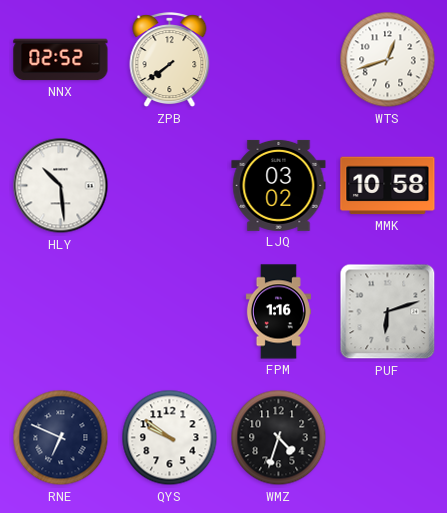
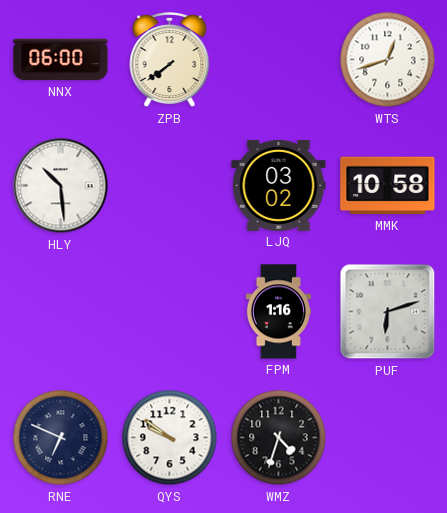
NNX: 02:52 -> 06:00 (61, 60)
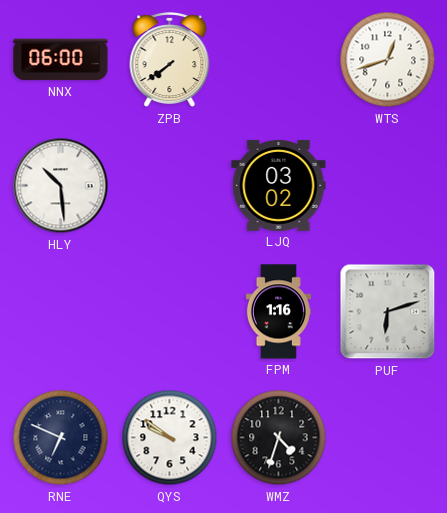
MMK: 10:58 -> none (388, 186)
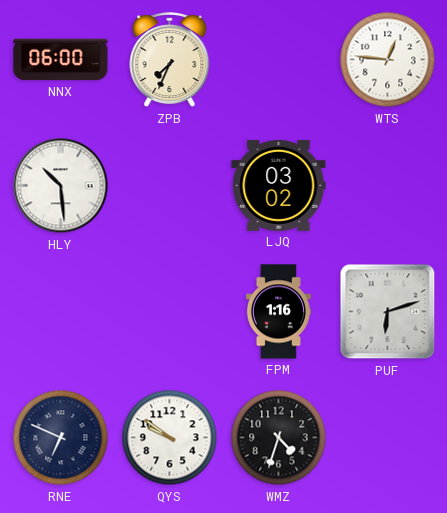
ZPB: 7:39 -> 7:34 (170, 60)
WTS: 12:42 -> 12:46 (388, 60)
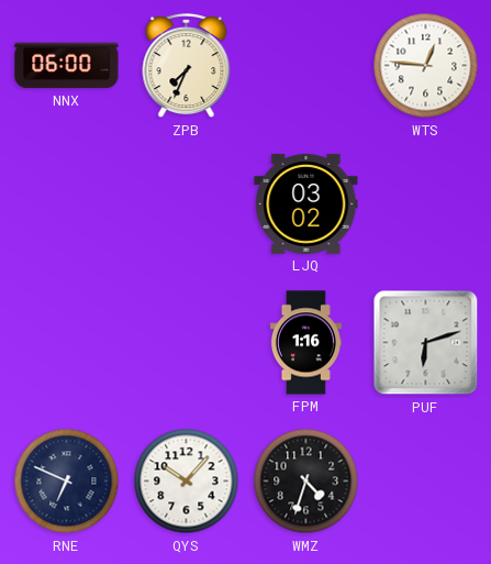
HLY: 10:29 -> none (61, 186)
QYS: 9:51 -> 10:07 (187, 482)
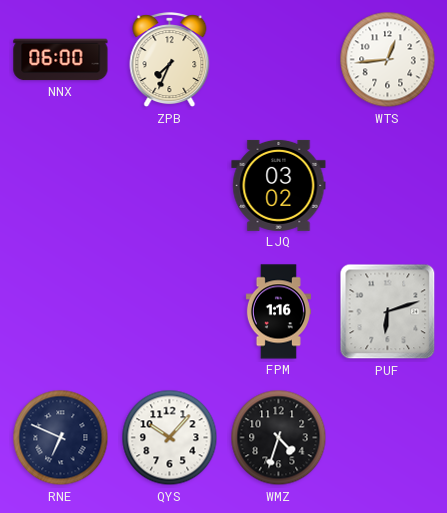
WTS: 12:46 -> 12:44 (388, 60)
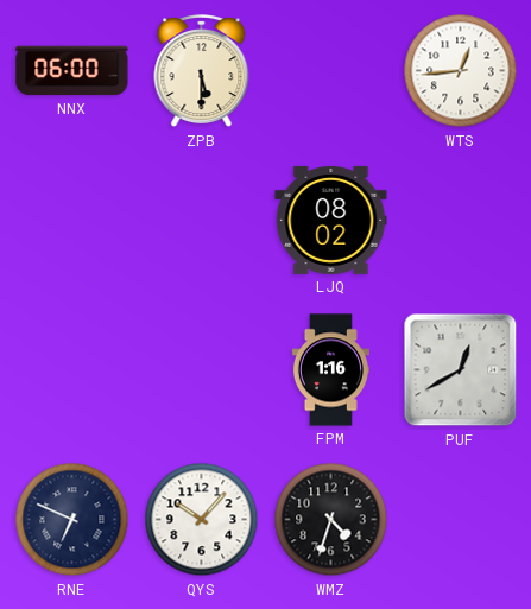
ZPB: 7:34 -> 5:30 (202, 71)
LJQ: 03:02 -> 08:02 (331, 220)
PUF: 6:12 -> 12:40 (461, 370)
